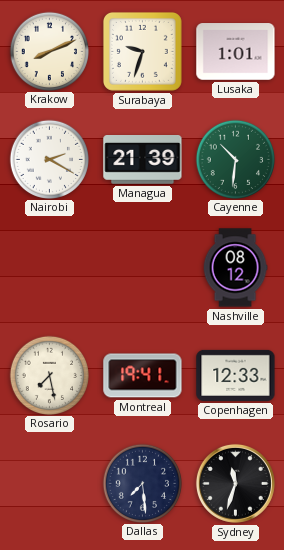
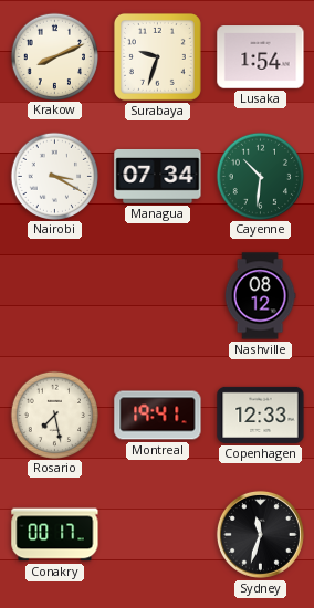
Lusaka: 1:01 -> 1:54 (261, 57)
Nairobi: 2:20 -> 3:20 (54, 176)
Managua: 21:39 -> 07:34 (158, 177)
Conakry: none -> 00:17 (55, 535)
Dallas: 7:29 -> none (142, 483)
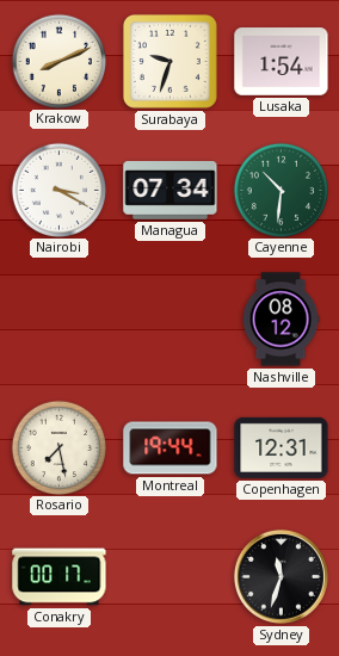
Montreal: 19:41 -> 19:44 (171, 448)
Copenhagen: 12:33 -> 12:31 (282, 447)
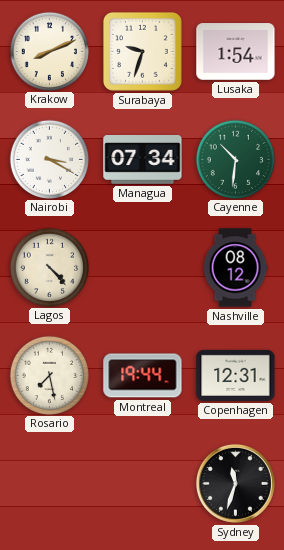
Lagos: none -> 4:23 (49, 267)
Conakry: 00:17 -> none (60, 577)
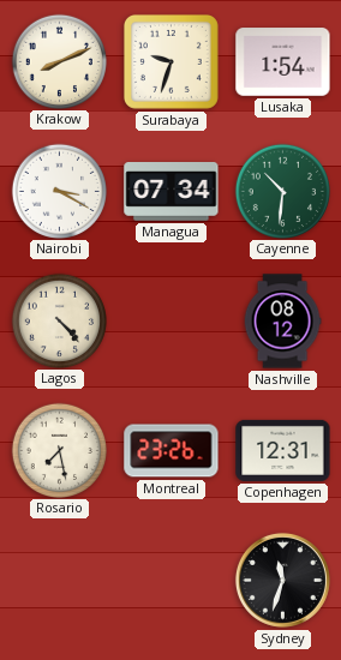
Montreal: 19:44 -> 23:26 (172, 451)
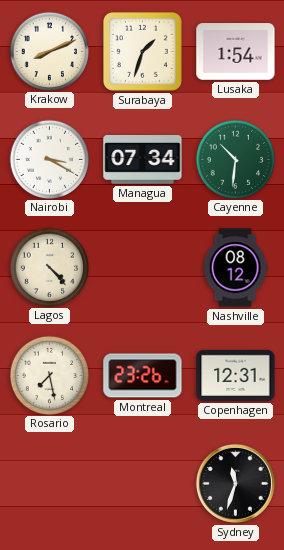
Surabaya: 9:33 -> 1:33 (142, 51)
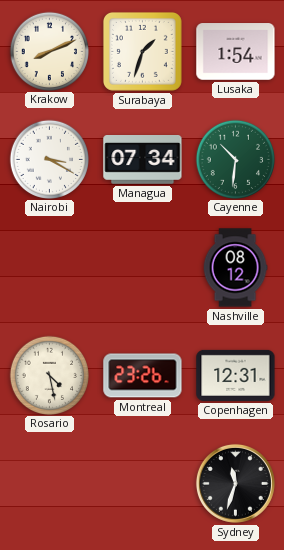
Lagos: 4:23 -> none (49, 267)
Rosario: 7:28 -> 4:28 (49, 375)
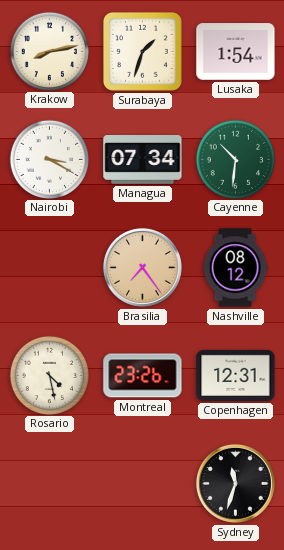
Krakow: 8:11 -> 8:13 (49, 51)
Brasilia: none -> 7:24 (142, 267)
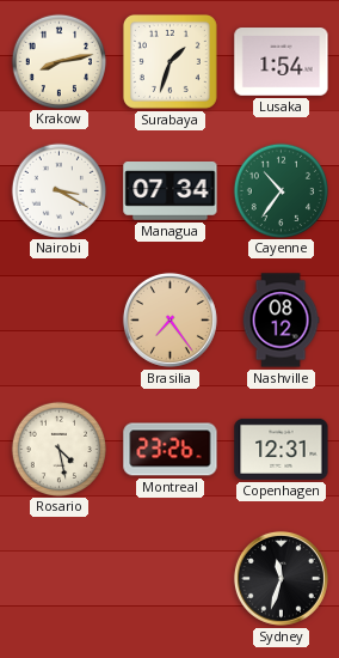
Cayenne: 10:31 -> 10:36 (281, 190)
